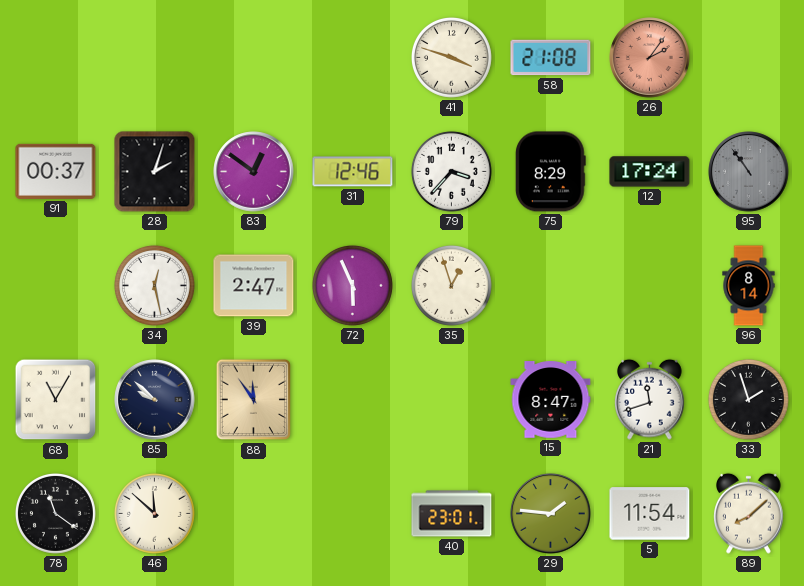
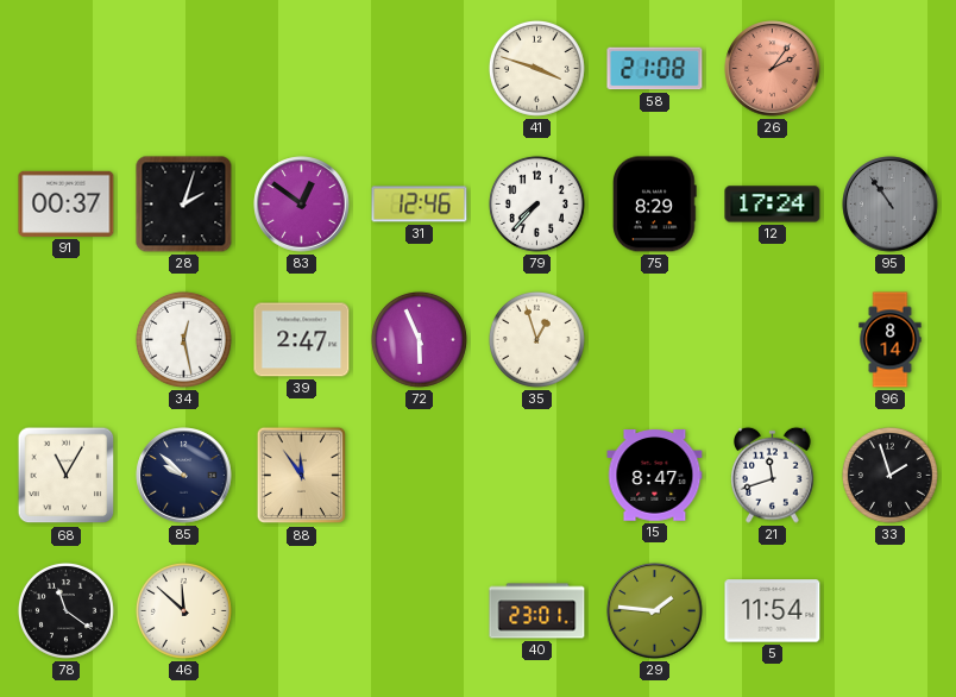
79: 3:37 -> 7:37 (536, 203)
89: 8:08 -> none (749, 513)
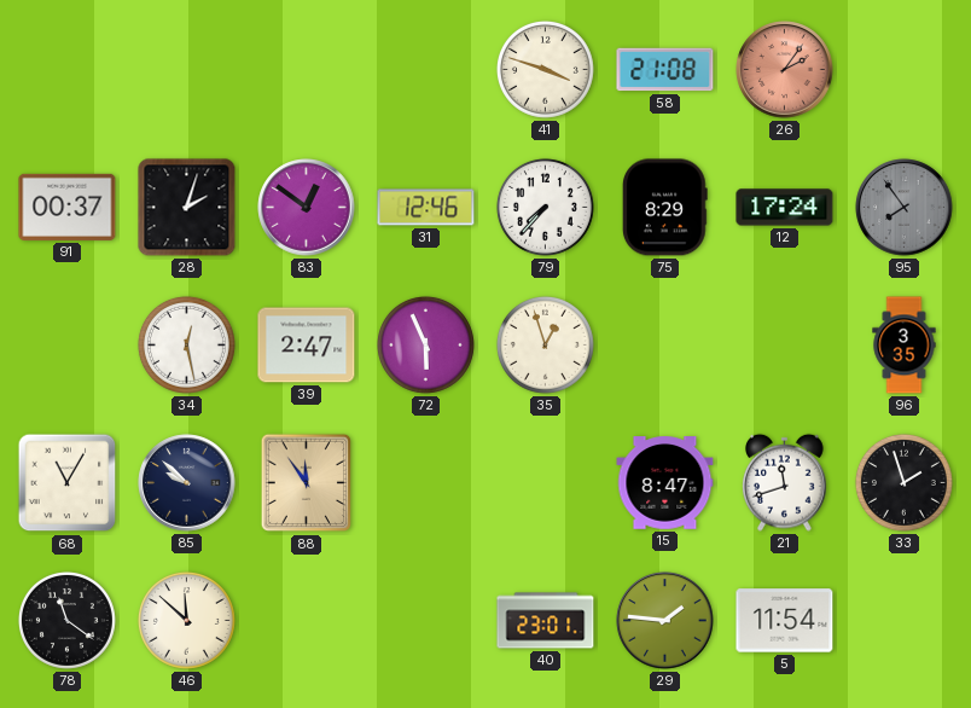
95: 10:54 -> 7:54 (905, 208)
96: 8:14 -> 3:35 (905, 346)
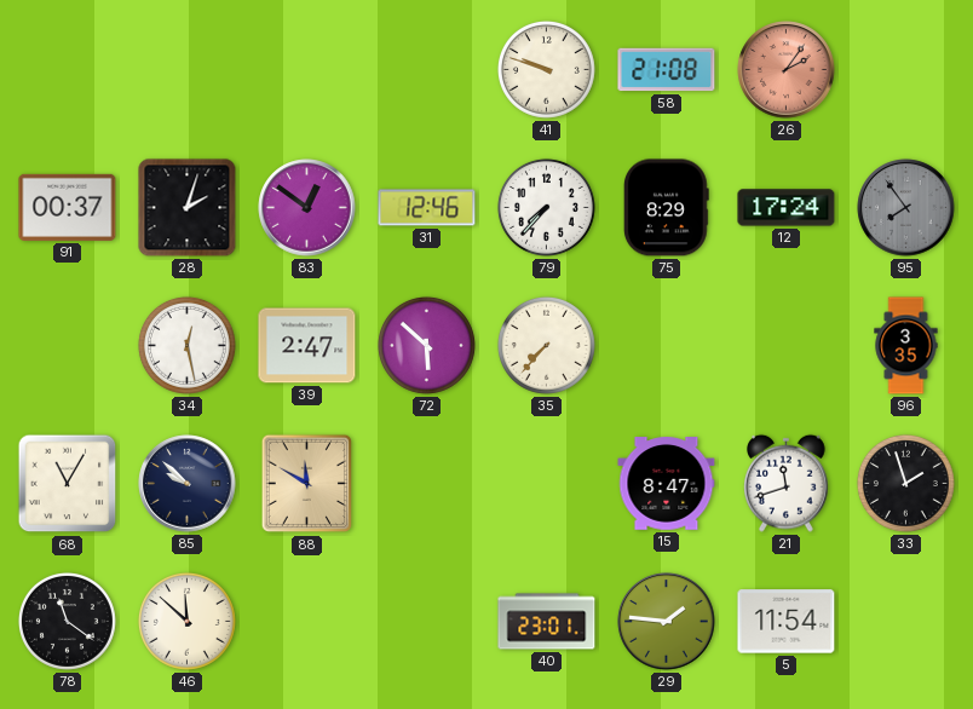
41: 3:48 -> 9:48 (546, 69)
72: 5:56 -> 5:52 (426, 345)
35: 12:57 -> 7:37 (546, 345)
88: 11:54 -> 11:50 (306, 484)
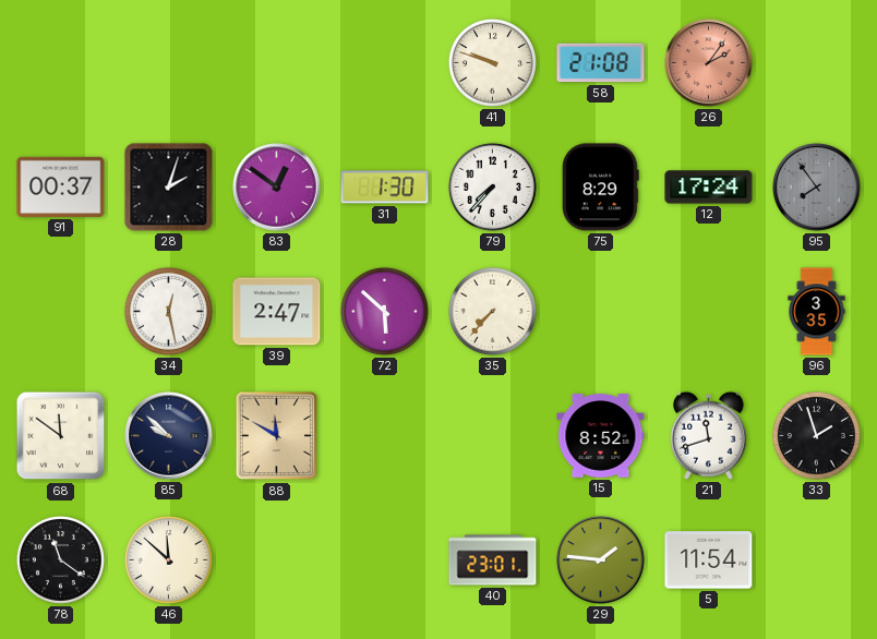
31: 12:46 -> 1:30 (385, 188)
68: 11:05 -> 11:51 (61, 436)
15: 8:47 -> 8:52 (601, 436)
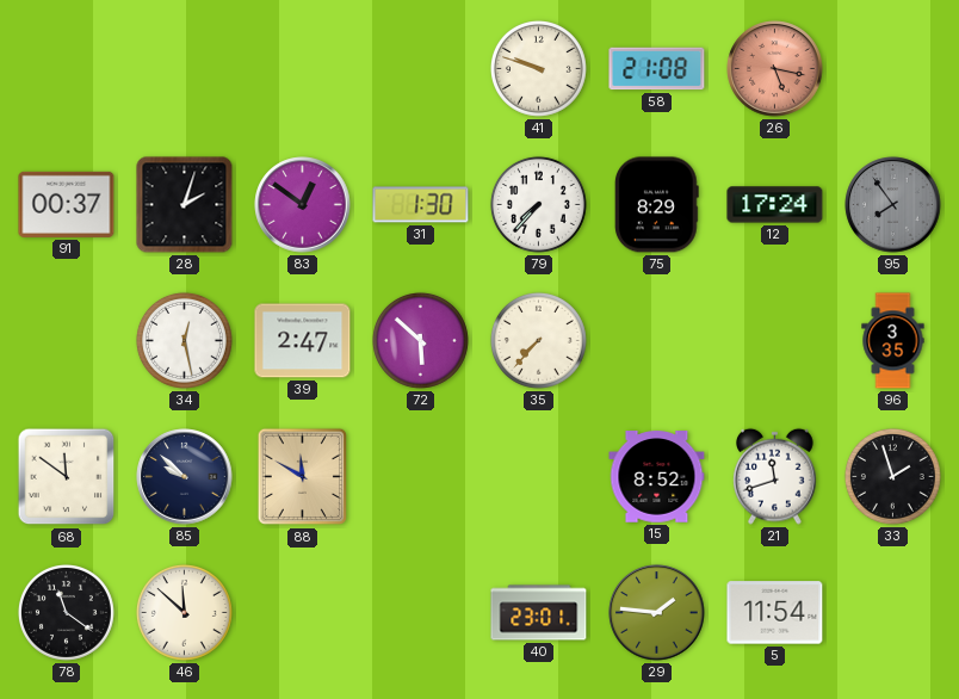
26: 2:06 -> 5:17 (775, 69)
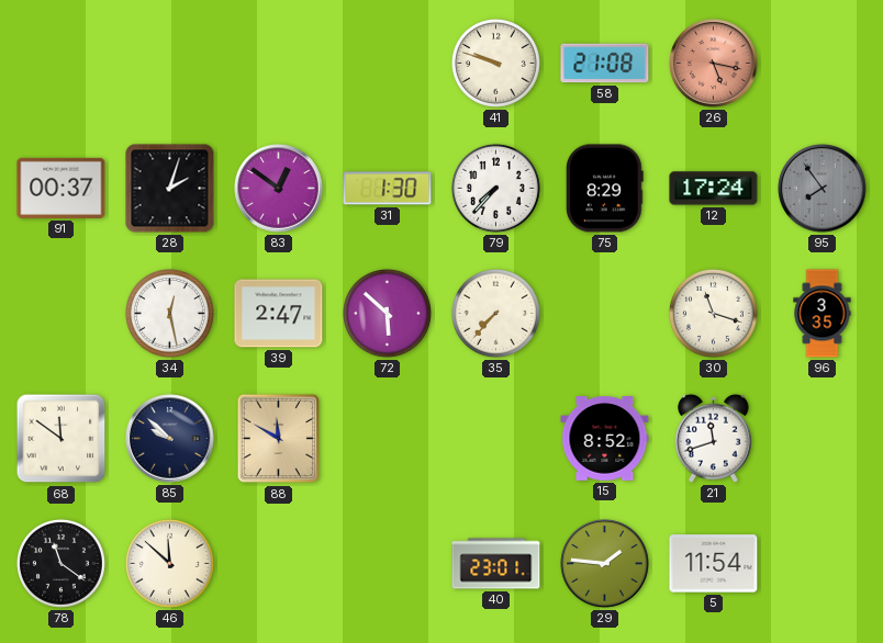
30: none -> 11:18 (713, 313)
33: 1:57 -> none (892, 476)
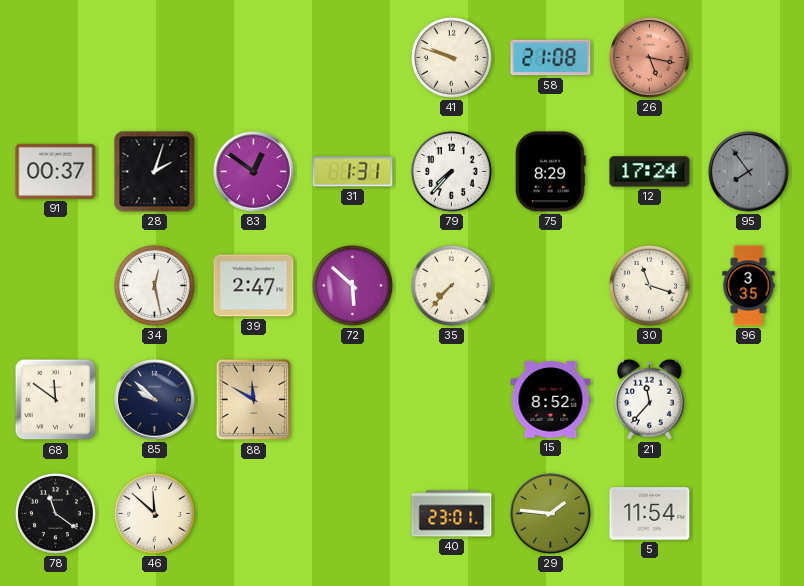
31: 1:30 -> 1:31 (353, 172)
21: 11:42 -> 11:37 (650, 399)
